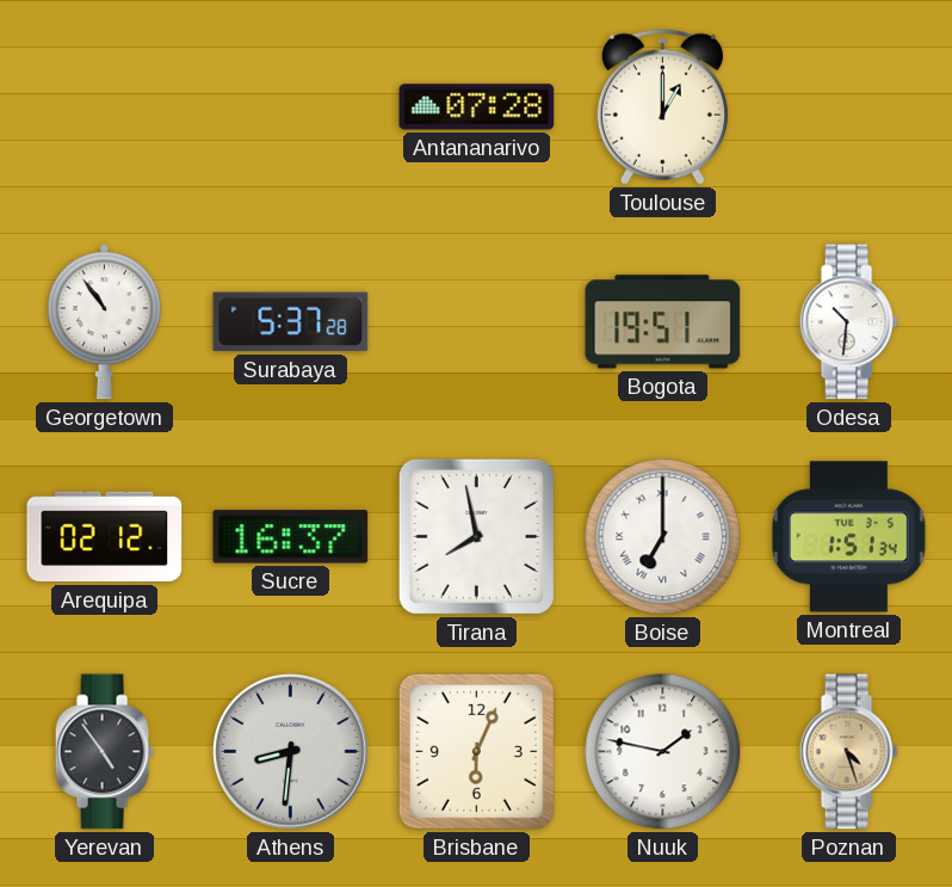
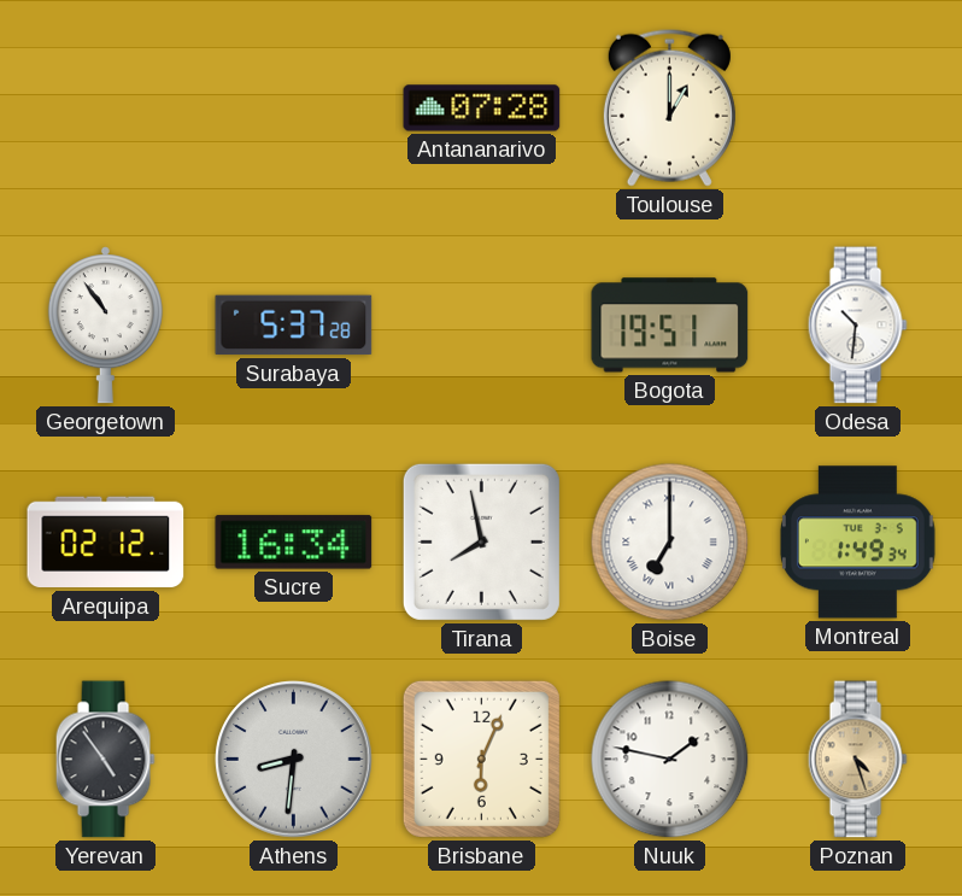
Sucre: 16:37 -> 16:34 (294, 543)
Montreal: 1:51 -> 1:49 (857, 543)
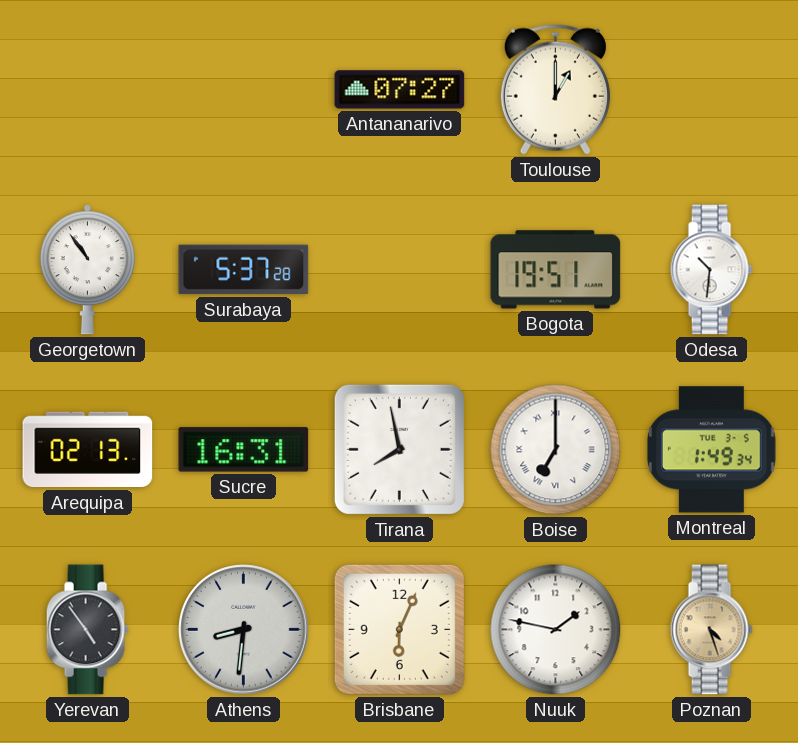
Antananarivo: 07:28 -> 07:27 (400, 90)
Arequipa: 02:12 -> 02:13 (88, 450)
Sucre: 16:34 -> 16:31 (244, 450)
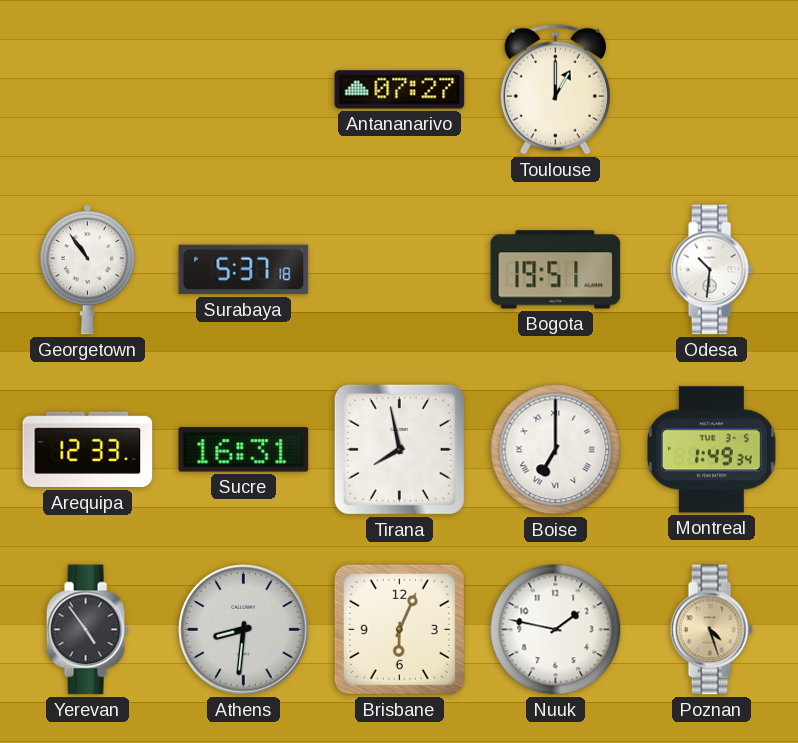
Surabaya: 5:37:28 -> 5:37:18 (244, 270)
Arequipa: 02:13 -> 12:33 (88, 450)
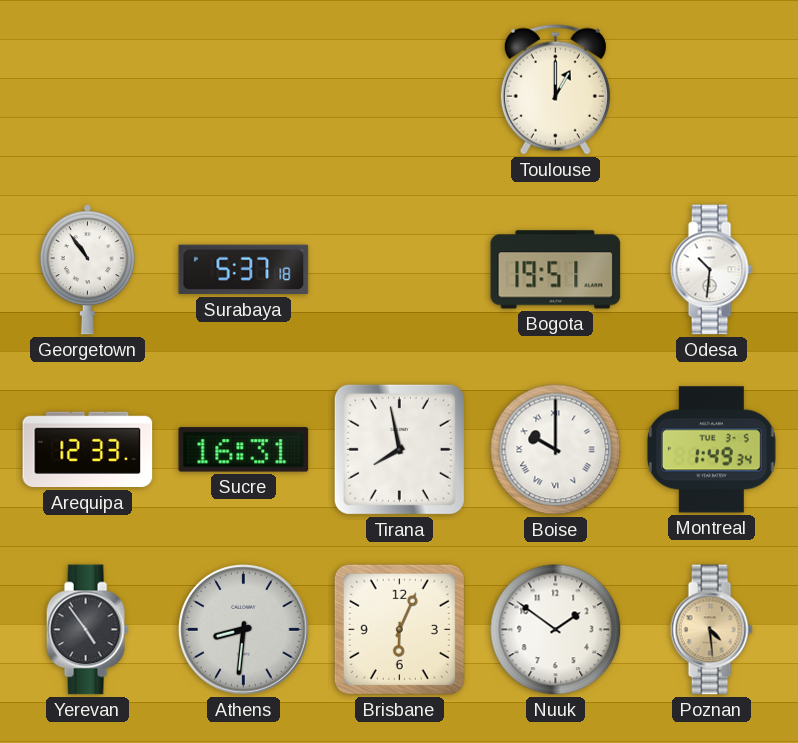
Antananarivo: 07:27 -> none (400, 90)
Boise: 7:00 -> 10:00 (556, 450)
Nuuk: 1:47 -> 1:51 (556, 630)
Poznan: 4:27 -> 4:29 (711, 630)
